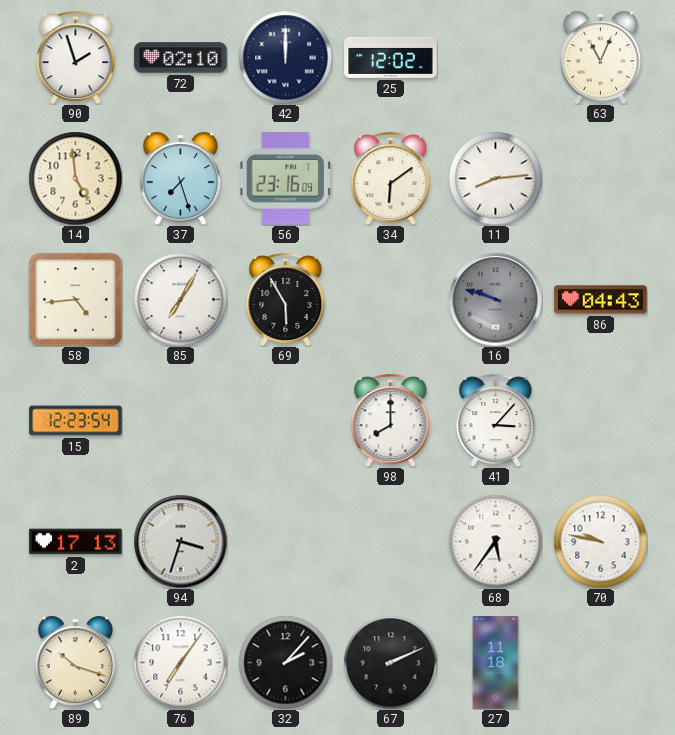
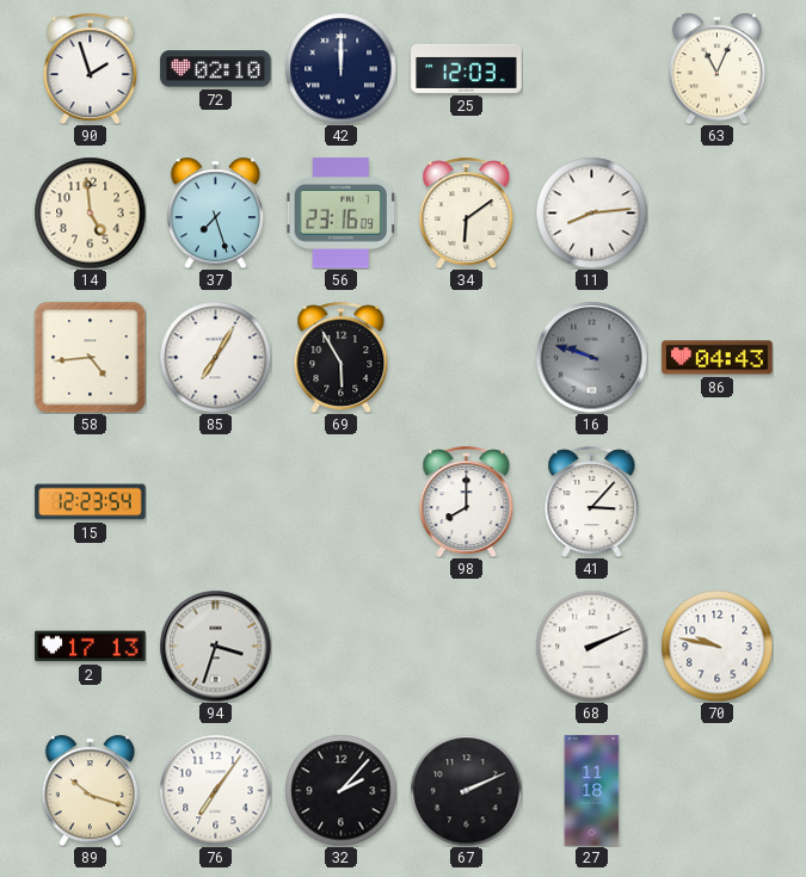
25: 12:02 -> 12:03 (467, 68)
68: 5:36 -> 2:11 (591, 646)
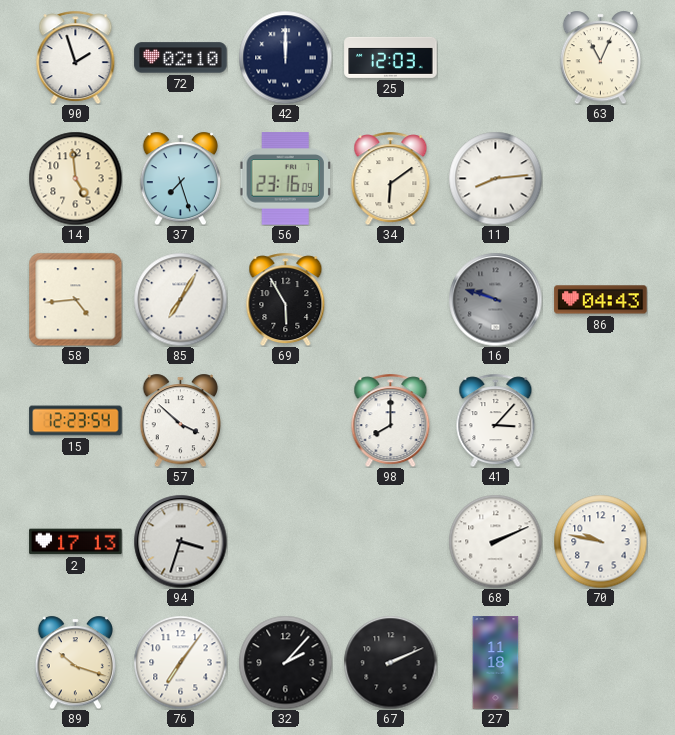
57: none -> 3:52 (180, 420)
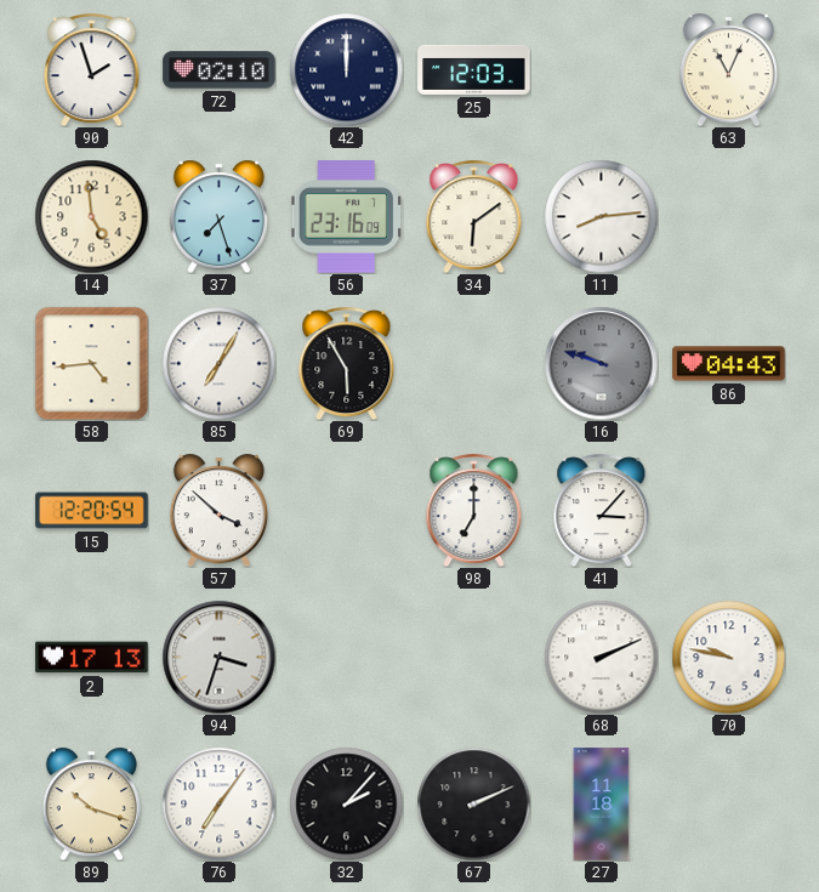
15: 12:23 -> 12:20 (92, 511)
98: 8:00 -> 7:00 (474, 510)
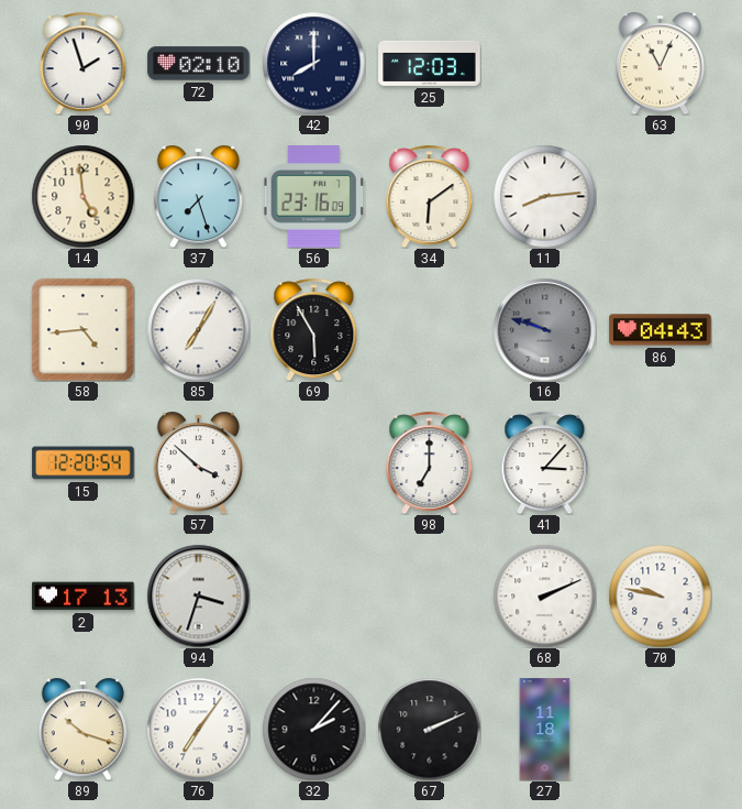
42: 12:00 -> 8:00 (313, 63)
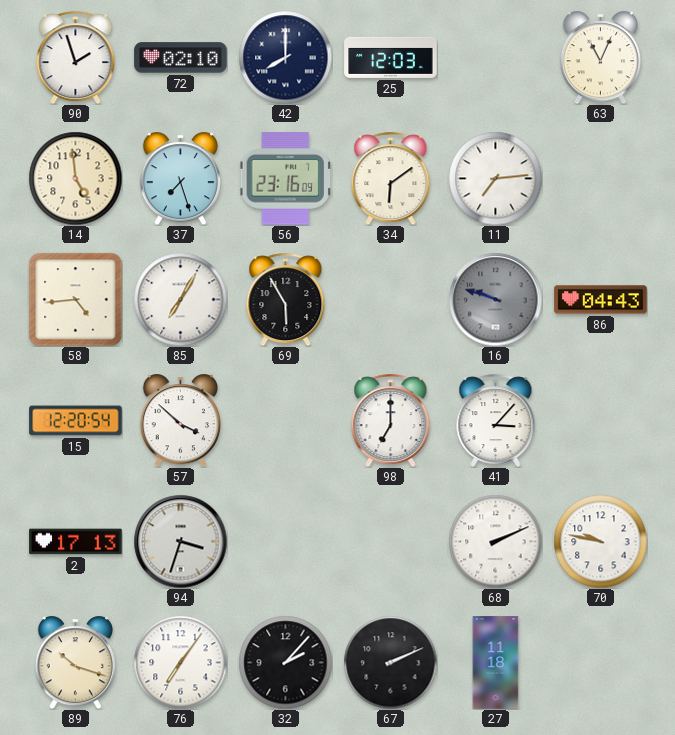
11: 8:14 -> 7:14 (495, 178)
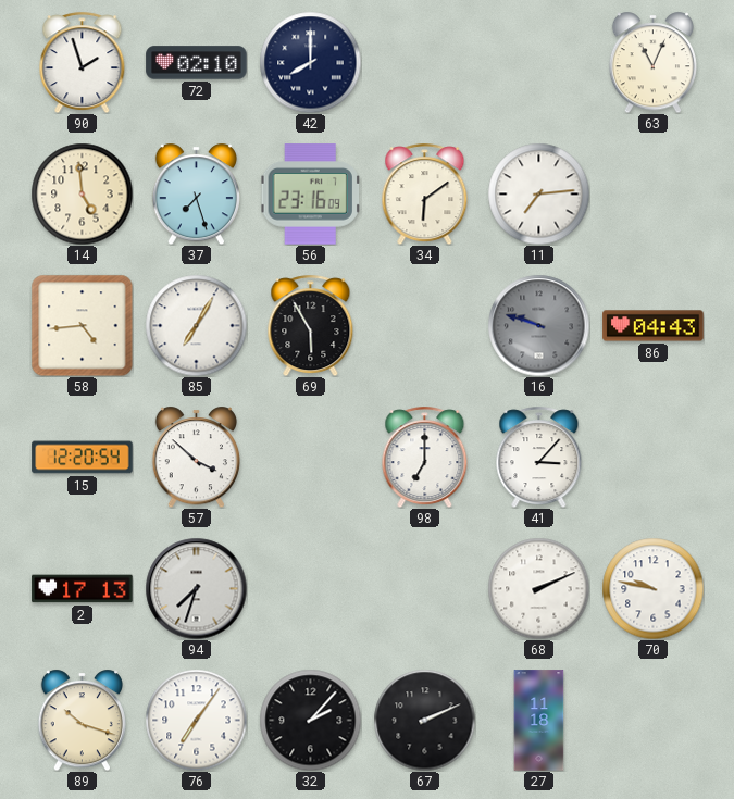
25: 12:03 -> none (391, 57)
94: 3:33 -> 7:33 (196, 588)
